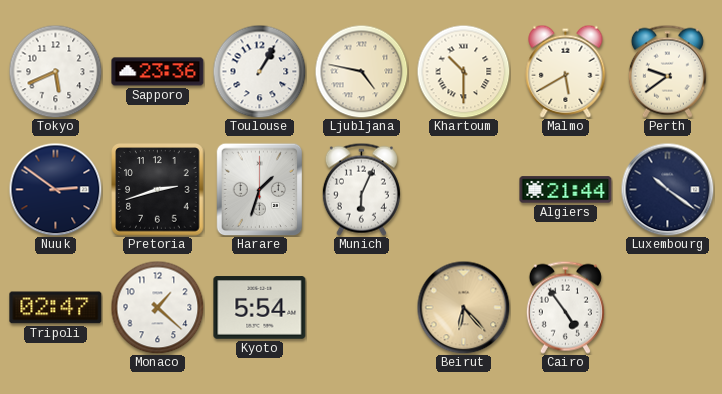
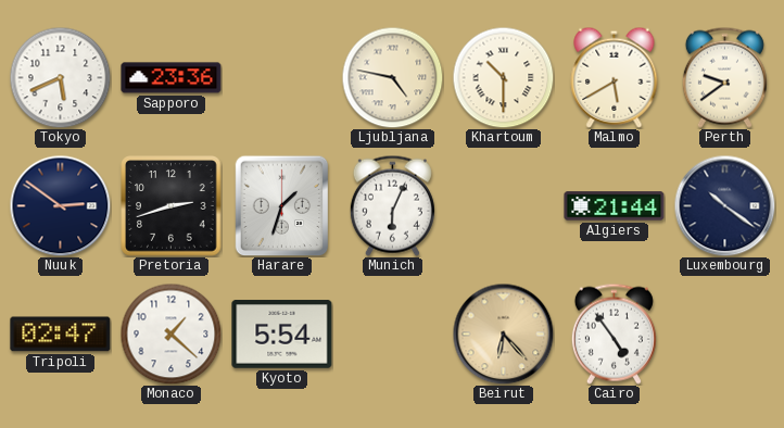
Toulouse: 1:05 -> none (259, 71)
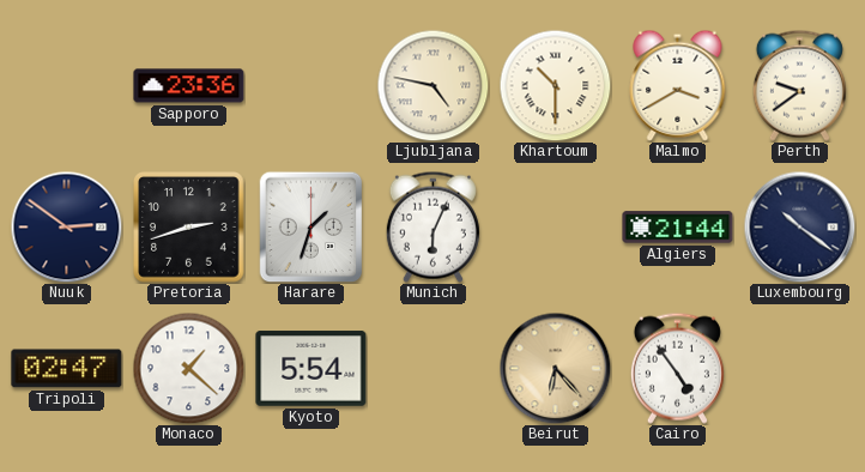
Tokyo: 5:41 -> none (60, 77)
Malmo: 5:40 -> 3:40 (678, 85)
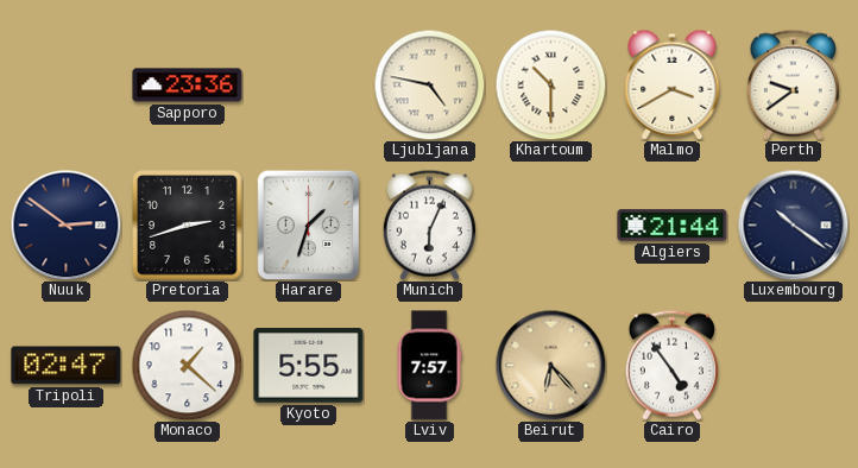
Kyoto: 5:54 -> 5:55 (309, 366)
Lviv: none -> 7:57 (429, 366)
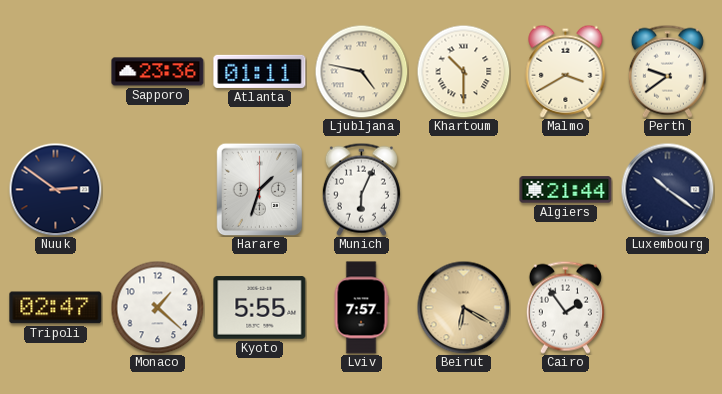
Atlanta: none -> 01:11 (260, 71)
Pretoria: 2:42 -> none (188, 226)
Beirut: 6:23 -> 6:20 (463, 307)
Cairo: 4:54 -> 1:54 (565, 307)
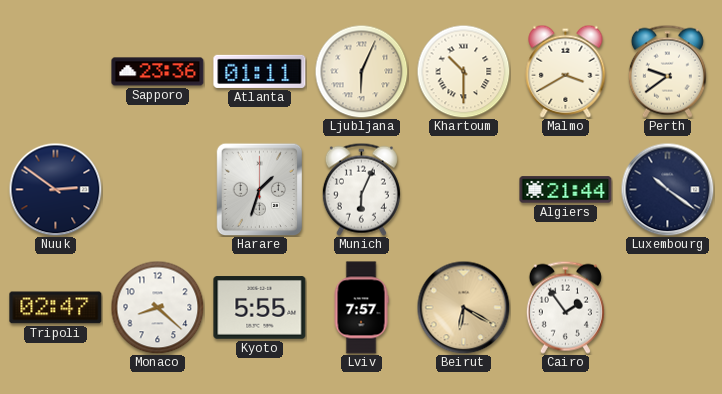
Ljubljana: 4:47 -> 6:04 (361, 71)
Monaco: 1:22 -> 8:22 (157, 307)
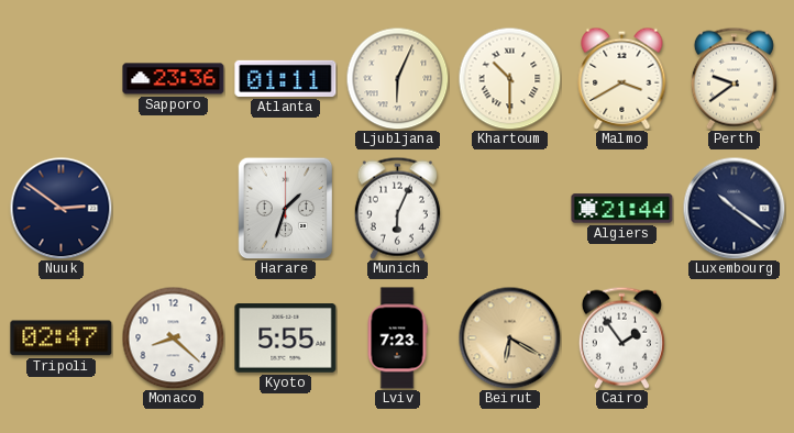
Lviv: 7:57 -> 7:23 (397, 338)
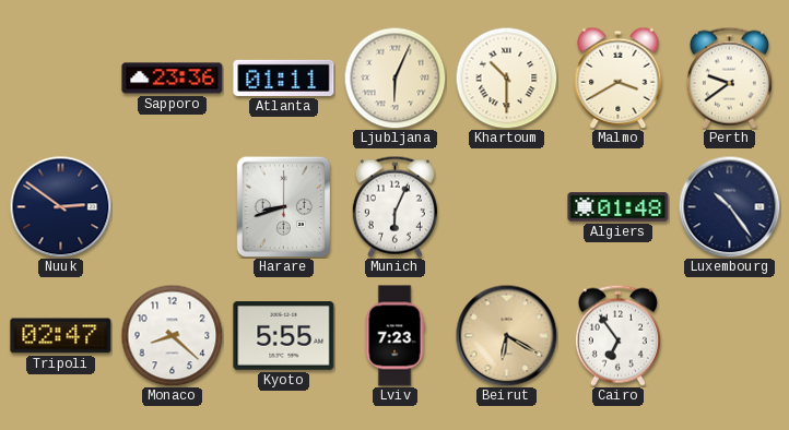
Harare: 1:33 -> 8:42 (284, 206)
Algiers: 21:44 -> 01:48 (619, 207)
Luxembourg: 10:21 -> 10:24 (729, 206)
Cairo: 1:54 -> 6:54 (617, 335)
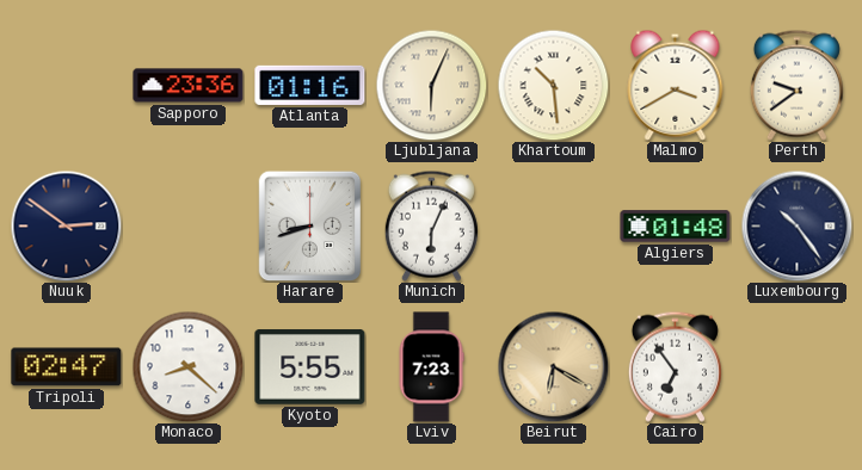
Atlanta: 01:11 -> 01:16 (310, 85)
Khartoum: 10:30 -> 10:29 (553, 85)
